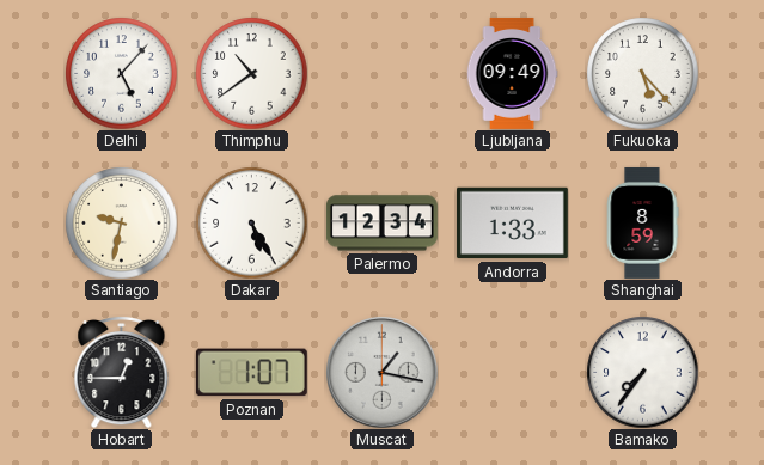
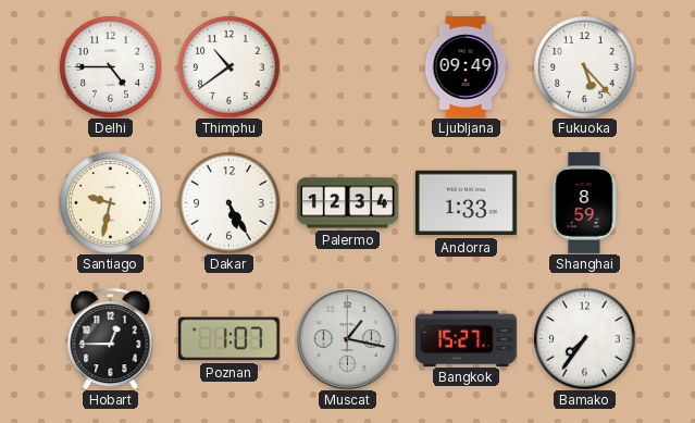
Delhi: 5:07 -> 4:45 (110, 66)
Bangkok: none -> 15:27 (466, 338)
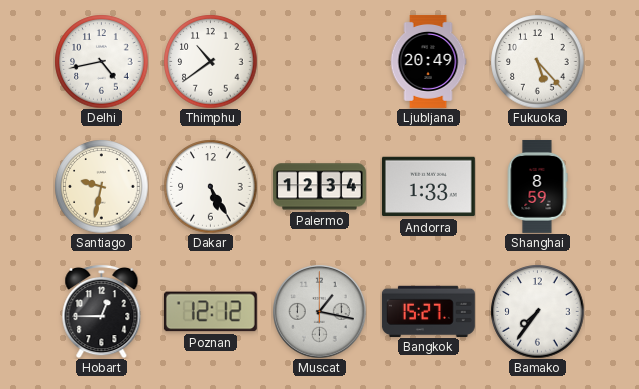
Delhi: 4:45 -> 4:43 (101, 61)
Ljubljana: 09:49 -> 20:49 (428, 62)
Poznan: 1:07 -> 12:12 (210, 312)
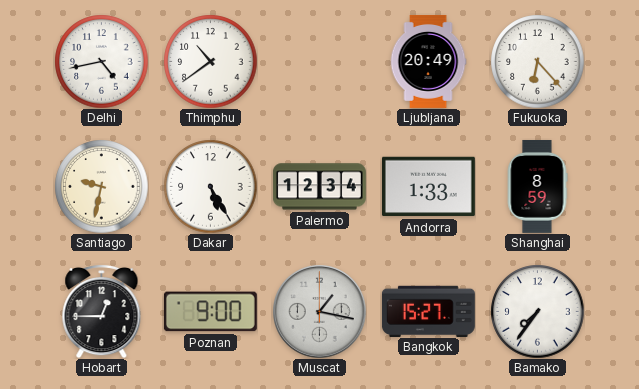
Fukuoka: 5:23 -> 6:23 (537, 61)
Poznan: 12:12 -> 9:00 (210, 312)
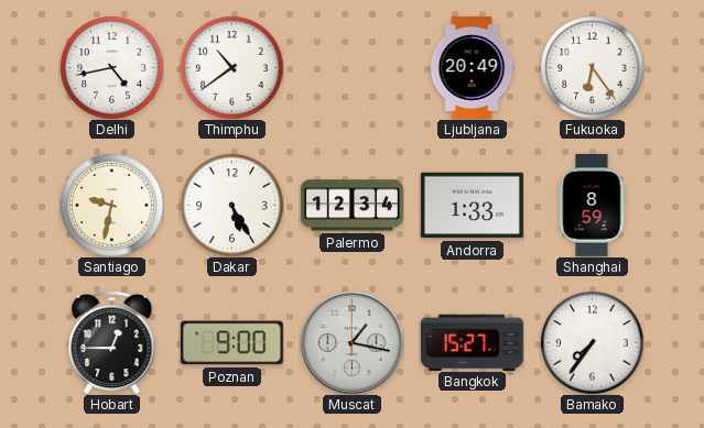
Fukuoka: 6:23 -> 6:24 (592, 67)
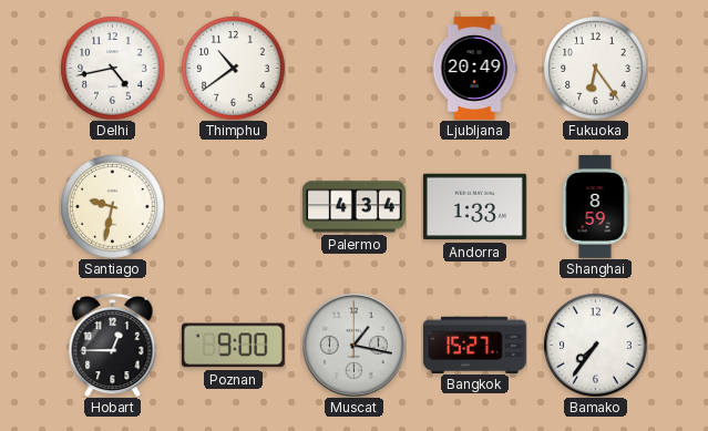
Dakar: 5:25 -> none (231, 205)
Palermo: 12:34 -> 4:34 (353, 207)
